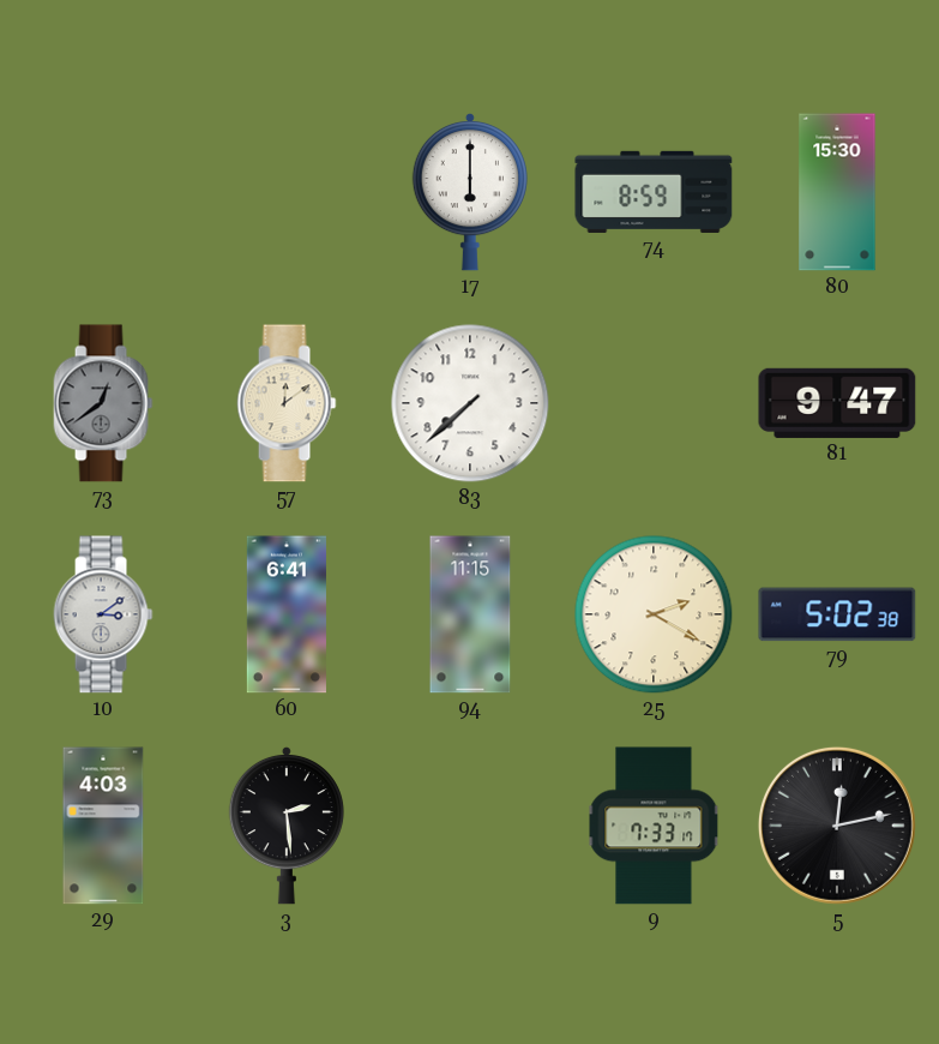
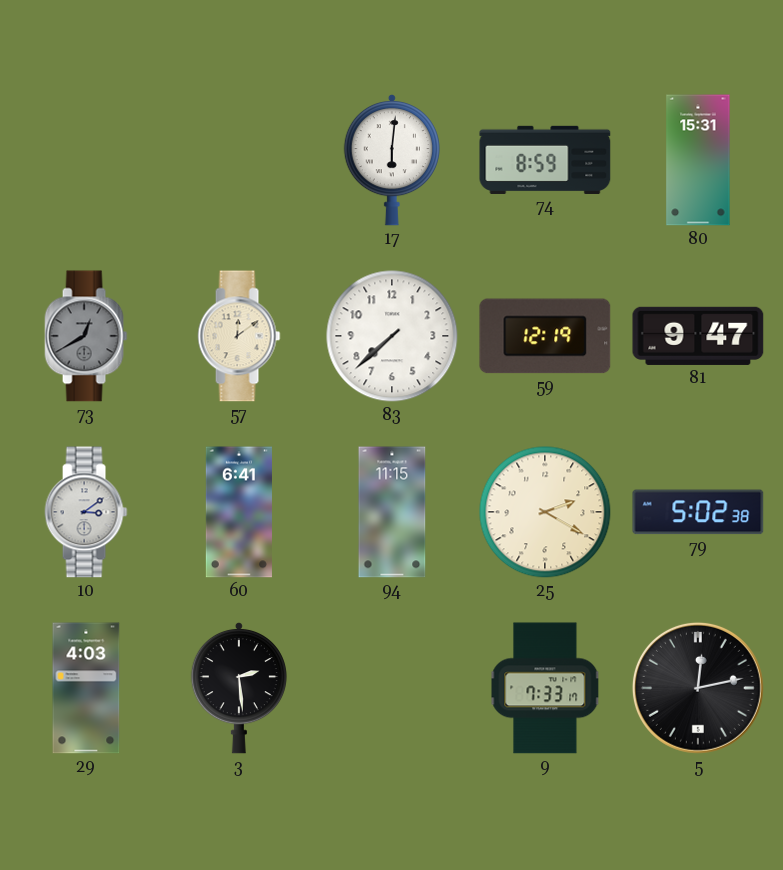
17: 6:00 -> 6:01 (392, 160)
80: 15:30 -> 15:31 (698, 160)
73: 12:39 -> 12:40 (86, 336)
59: none -> 12:19 (545, 336)
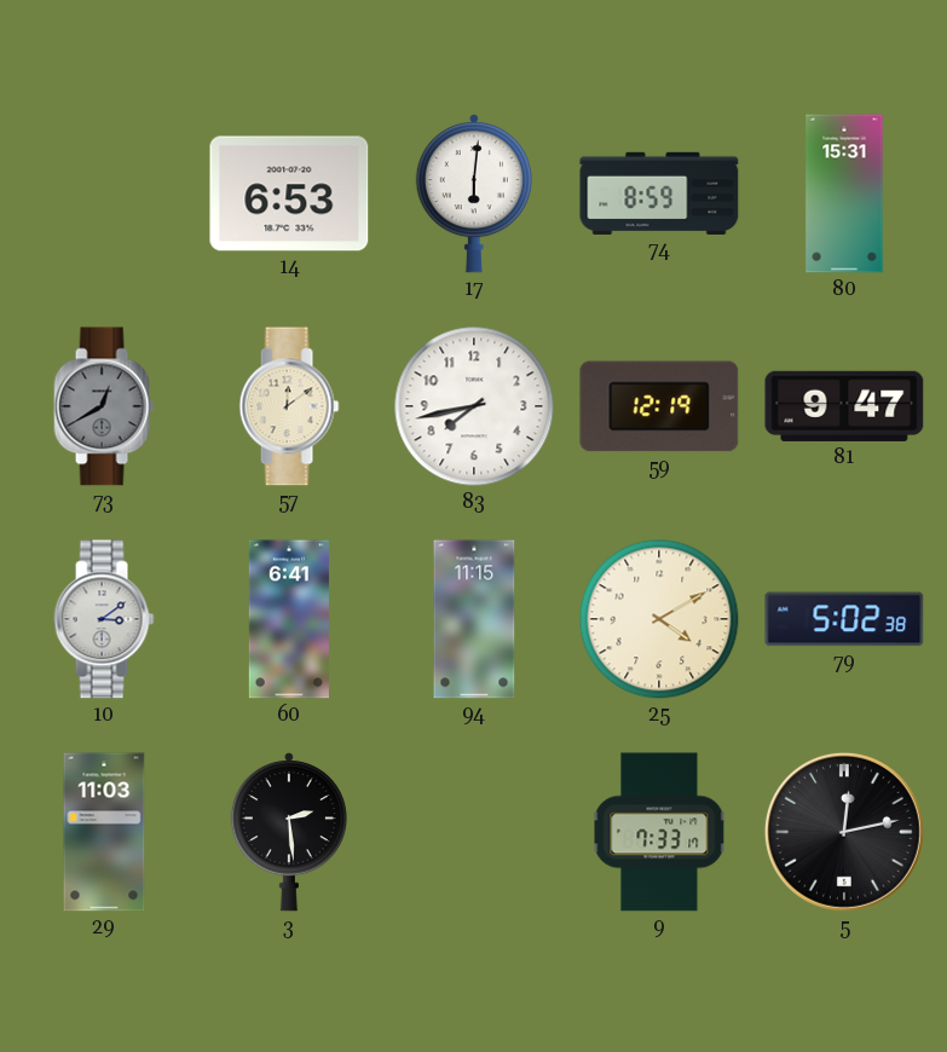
14: none -> 6:53 (289, 193)
83: 7:38 -> 7:43 (474, 406)
25: 2:20 -> 4:10 (659, 619)
29: 4:03 -> 11:03 (104, 832)
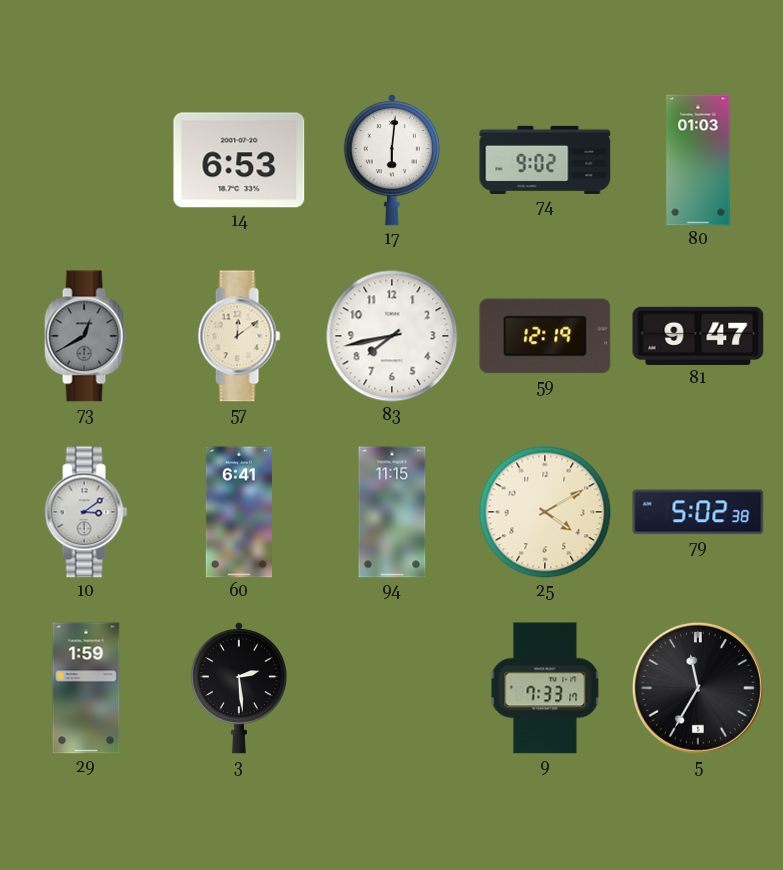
74: 8:59 -> 9:02 (545, 160)
80: 15:31 -> 01:03 (698, 160)
29: 11:03 -> 1:59 (86, 688)
5: 12:13 -> 11:35 (698, 688)
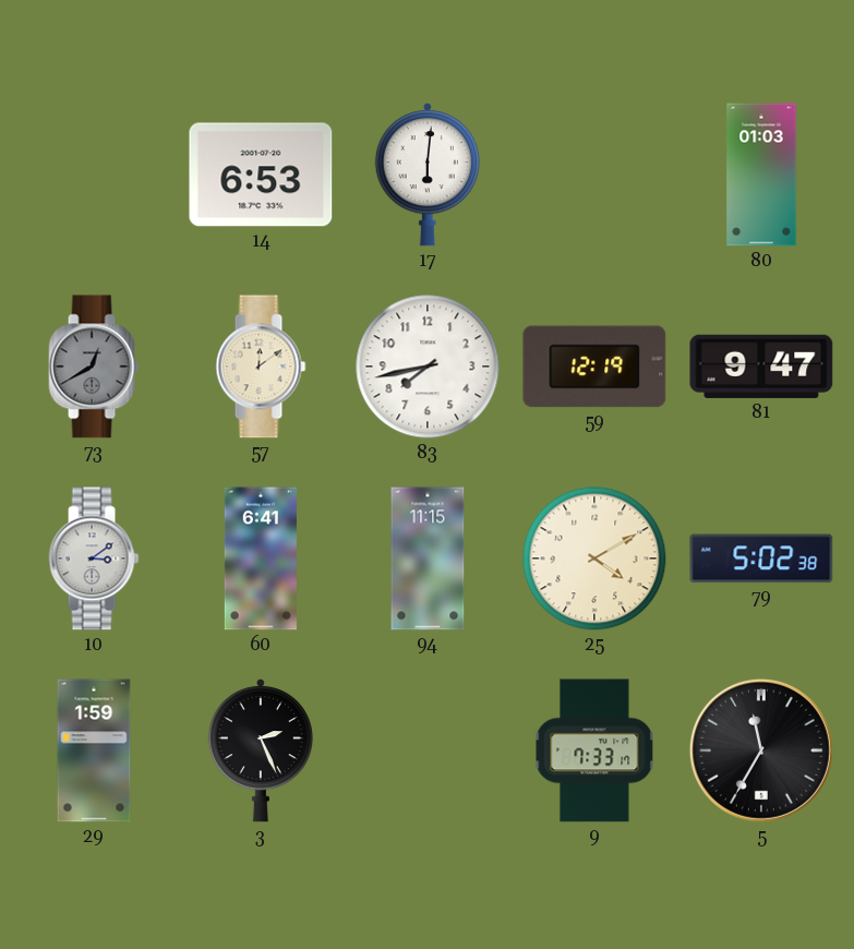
74: 9:02 -> none (545, 160)
3: 2:29 -> 2:26 (261, 750)
